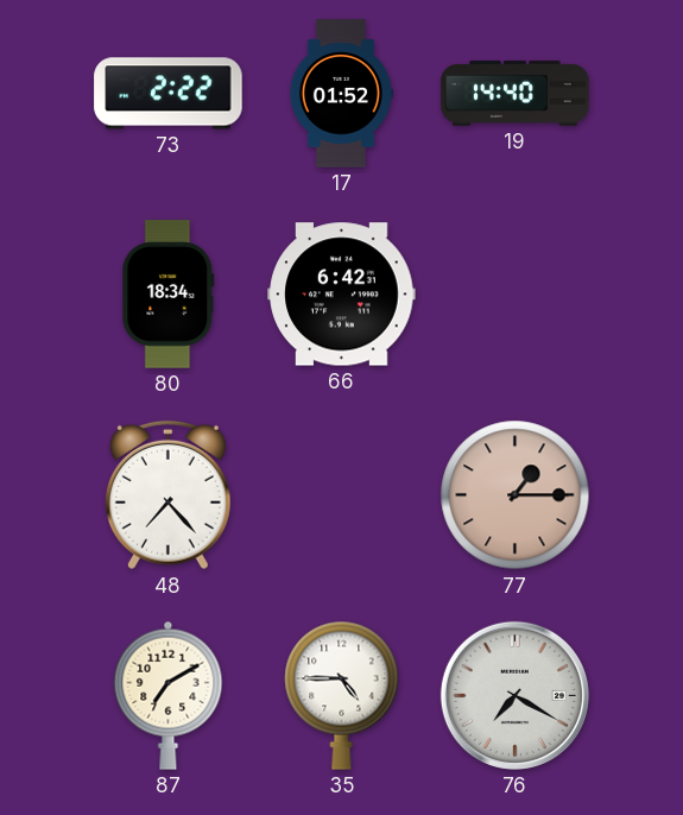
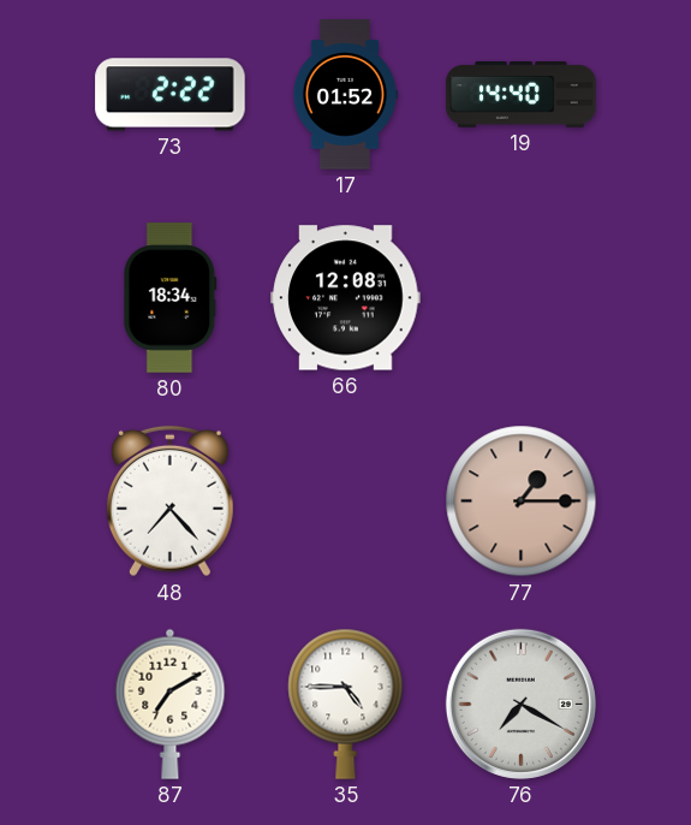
66: 6:42 -> 12:08 (346, 298)
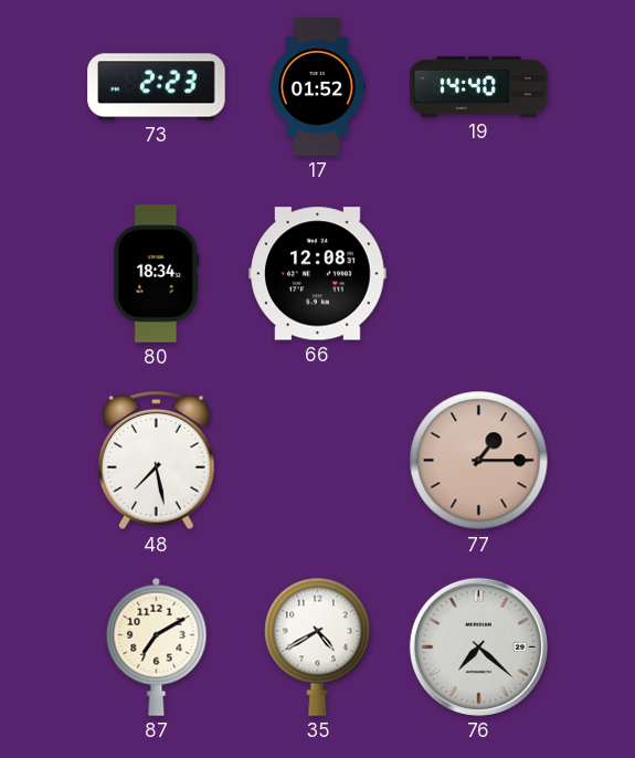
73: 2:22 -> 2:23 (157, 87)
48: 7:23 -> 7:28 (156, 461)
35: 4:45 -> 4:40 (318, 646)
76: 7:20 -> 7:22 (478, 646)
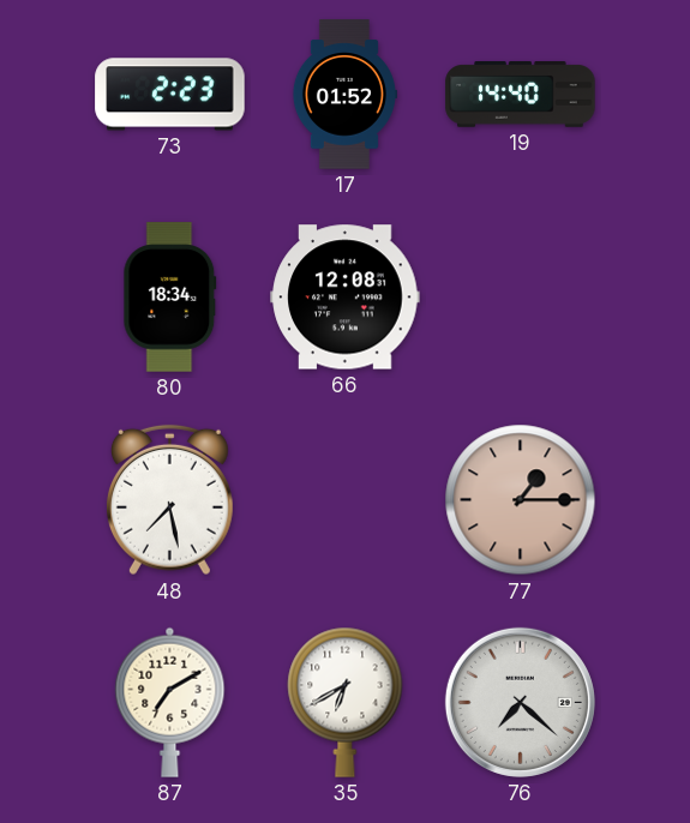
35: 4:40 -> 6:40 (346, 702)
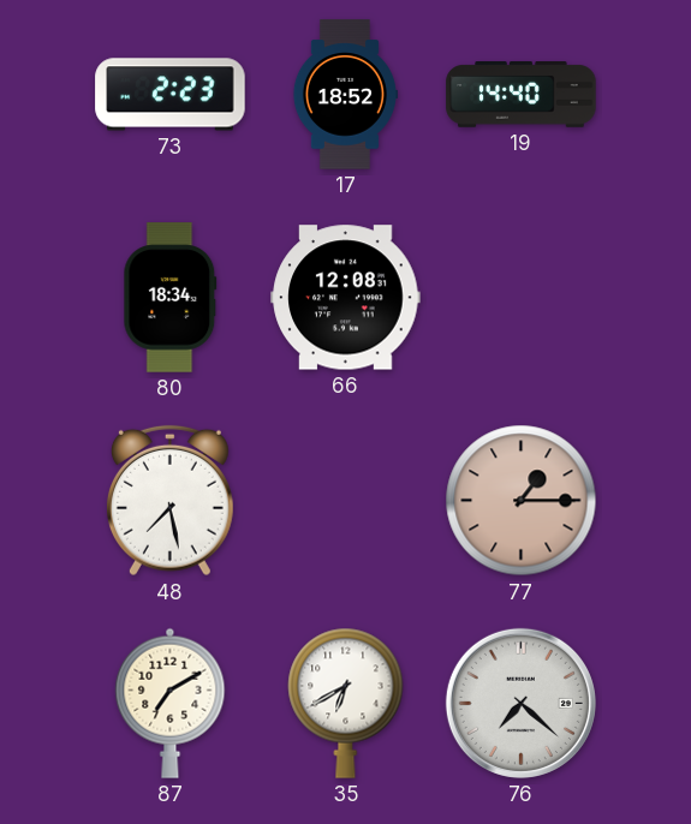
17: 01:52 -> 18:52 (345, 95)
